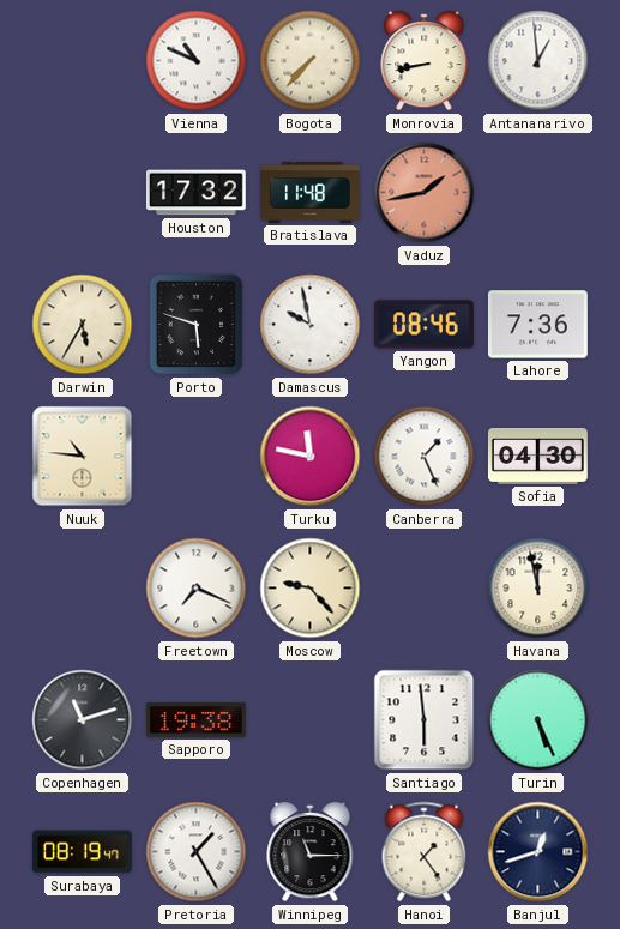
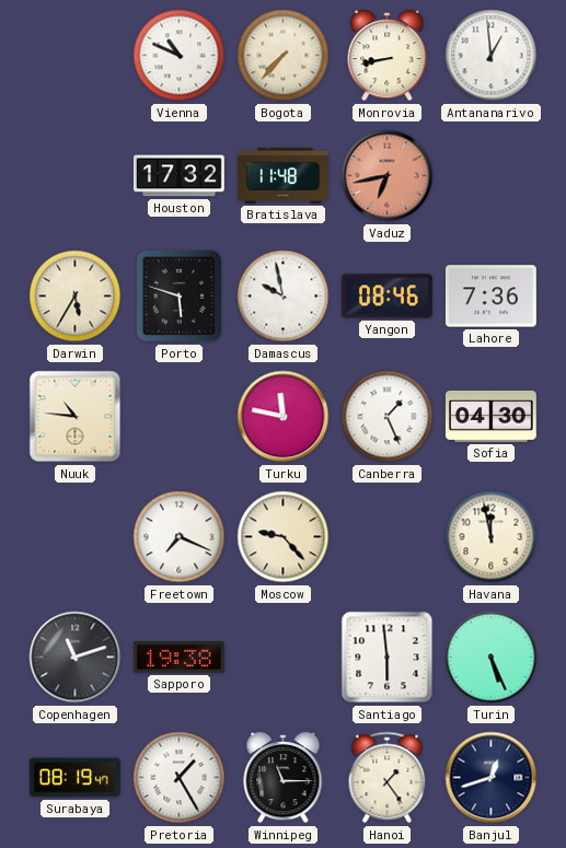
Vaduz: 1:43 -> 6:43 (388, 176)
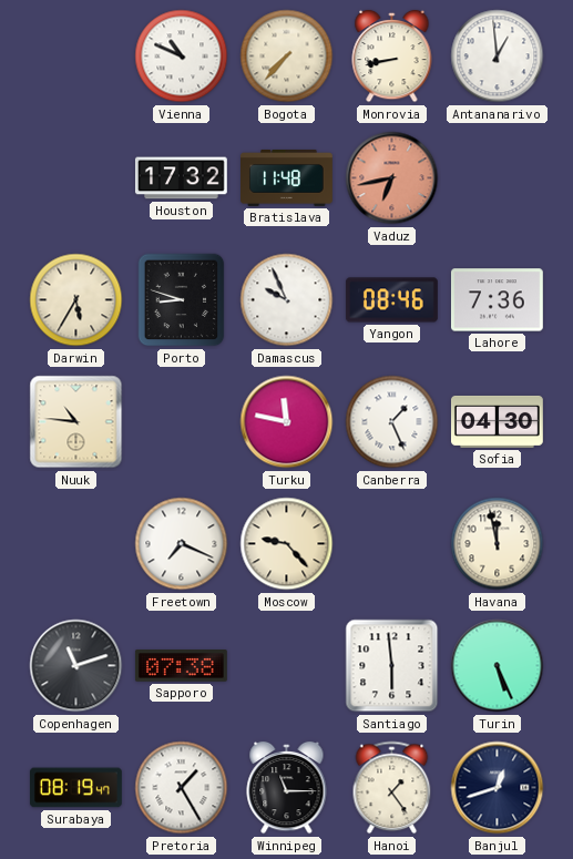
Porto: 5:48 -> 8:48 (182, 300)
Damascus: 9:58 -> 9:56 (287, 300)
Sapporo: 19:38 -> 07:38 (181, 666)
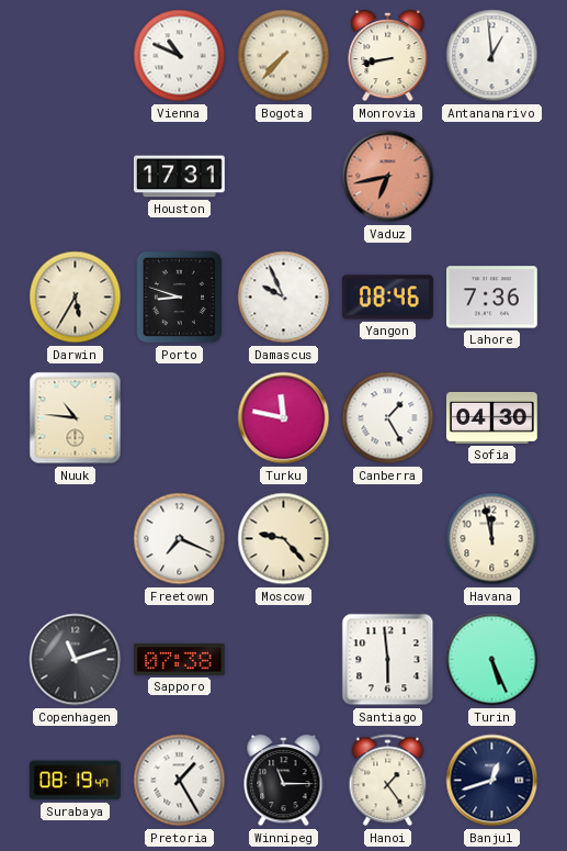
Houston: 17:32 -> 17:31 (179, 177)
Bratislava: 11:48 -> none (287, 177)
Canberra: 1:26 -> 1:25 (388, 418)
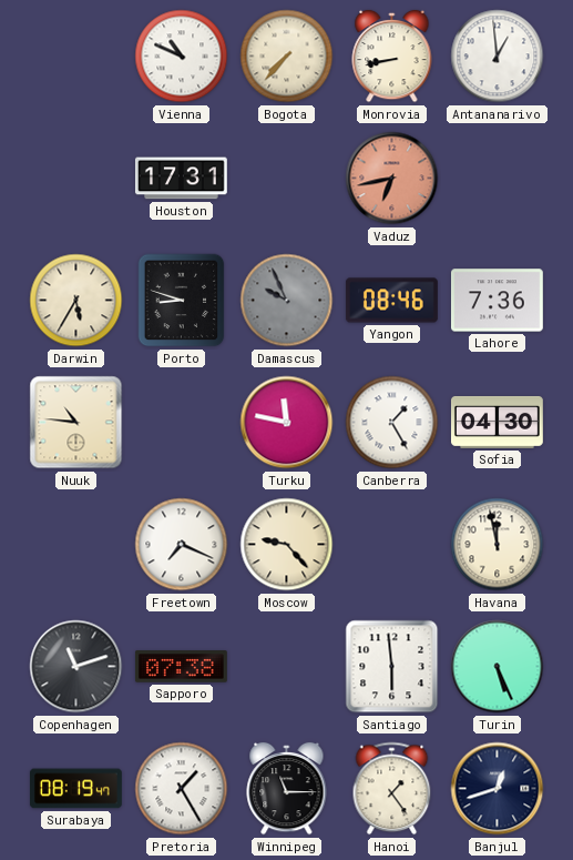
Damascus dial: white -> grey (287, 301)
